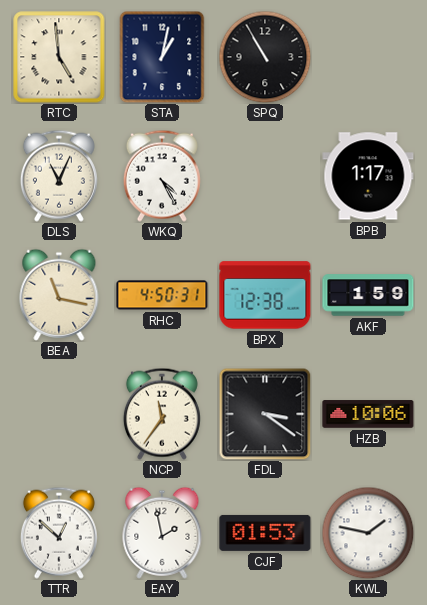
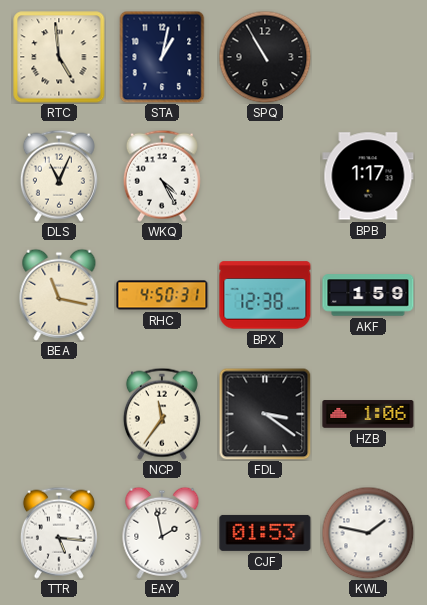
HZB: 10:06 -> 1:06 (368, 414)
TTR: 12:52 -> 5:16 (59, 533)
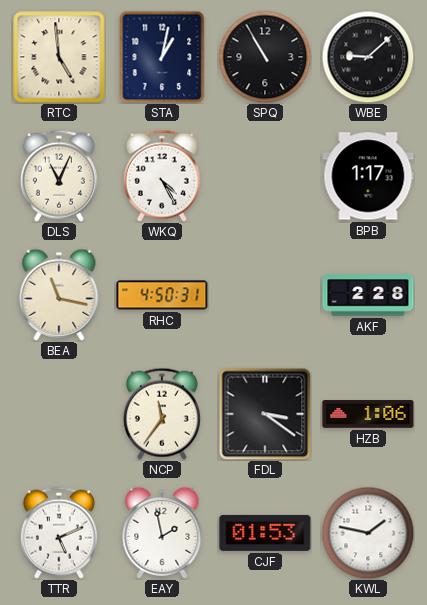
WBE: none -> 9:08 (368, 57)
BPX: 12:38 -> none (265, 295)
AKF: 1:59 -> 2:28 (368, 295)
TTR: 5:16 -> 5:11 (59, 533)
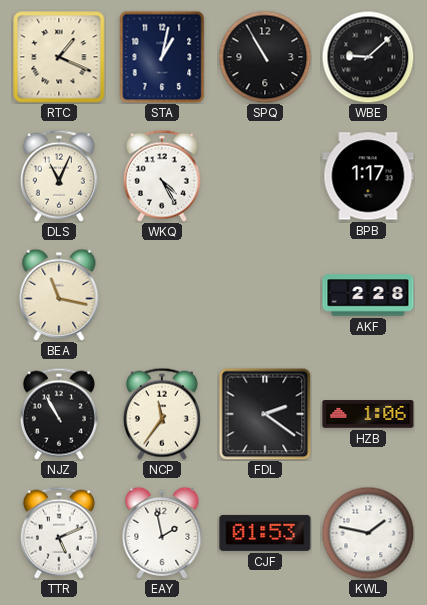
RTC: 4:59 -> 1:19 (59, 57)
RHC: 4:50 -> none (162, 295)
NJZ: none -> 10:55 (59, 414)
FDL: 3:21 -> 2:21 (265, 414)
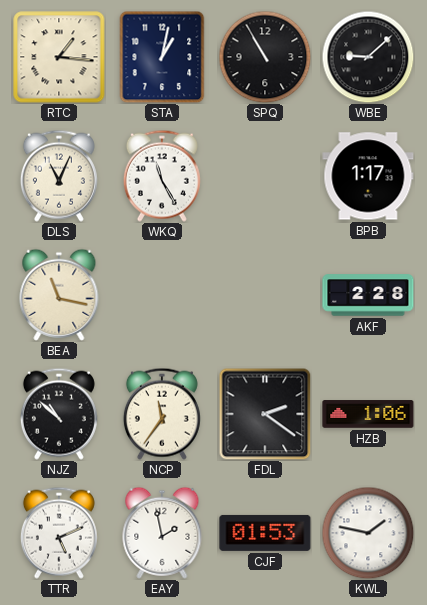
RTC: 1:19 -> 1:16 (59, 57)
WKQ: 4:25 -> 11:25 (162, 176)
NJZ: 10:55 -> 10:52 (59, 414)
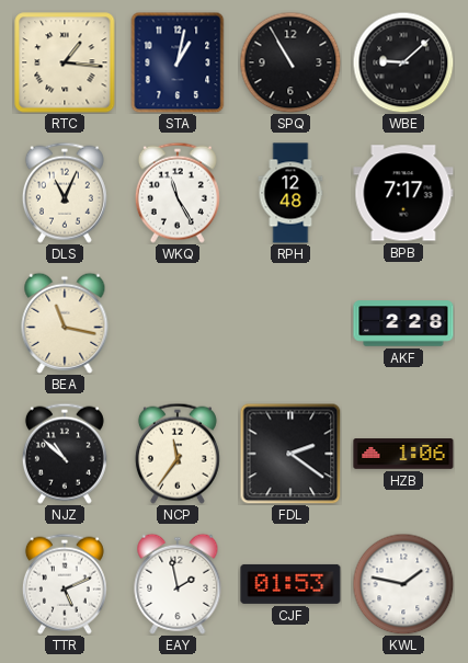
RPH: none -> 12:48 (290, 193)
BPB: 1:17 -> 7:17 (403, 193)
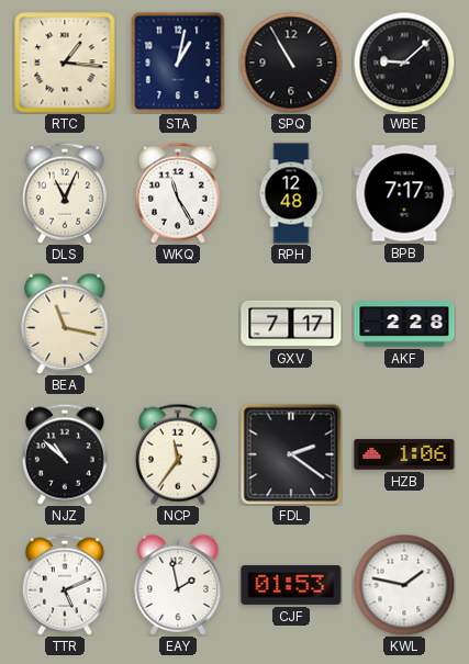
GXV: none -> 7:17 (291, 324)
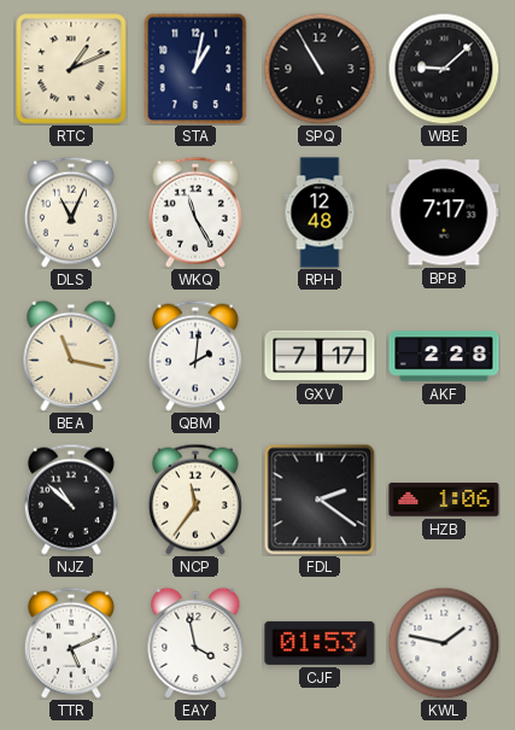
RTC: 1:16 -> 1:11 (71, 69)
QBM: none -> 2:01 (195, 356)
EAY: 1:58 -> 3:58 (195, 643)
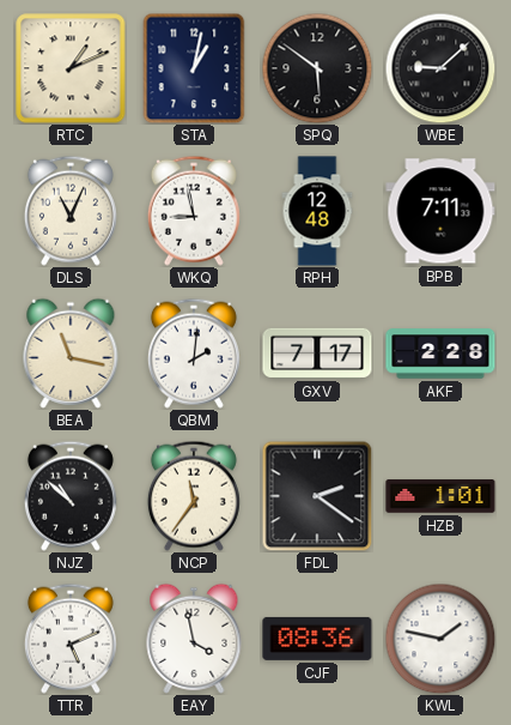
SPQ: 10:55 -> 5:51 (317, 68)
WKQ: 11:25 -> 8:58 (194, 211)
BPB: 7:17 -> 7:11 (440, 211)
HZB: 1:06 -> 1:01 (440, 496)
CJF: 01:53 -> 08:36 (317, 639)
